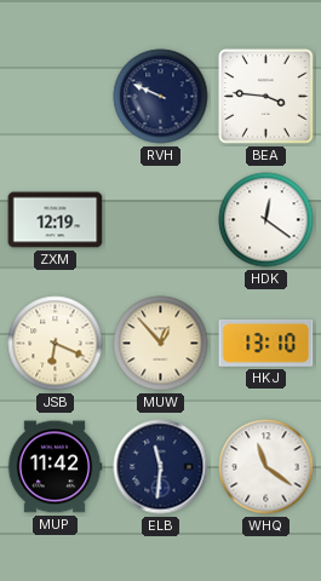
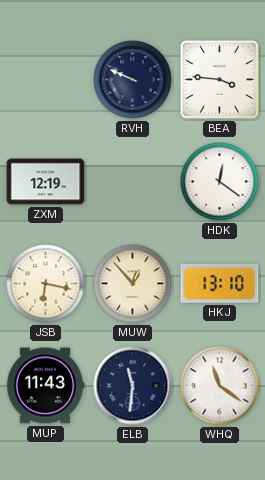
JSB: 6:19 -> 6:17 (46, 284)
MUP: 11:42 -> 11:43 (45, 386)
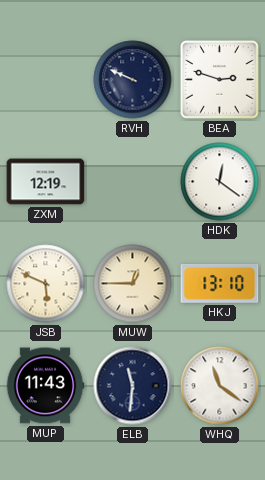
BEA: 3:46 -> 2:48 (220, 80)
JSB: 6:17 -> 5:49 (46, 284)
MUW: 12:53 -> 12:45 (133, 284)
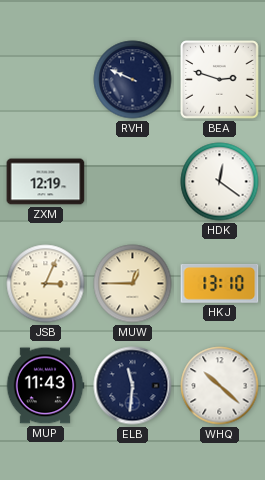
JSB: 5:49 -> 3:04 (46, 284)
WHQ: 11:21 -> 10:22 (220, 386)
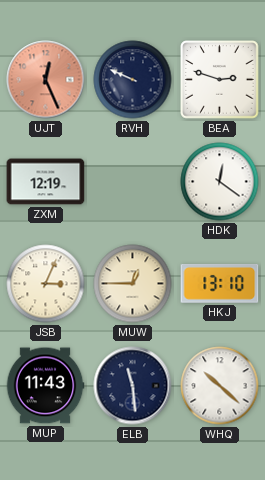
UJT: none -> 12:26 (46, 80)
ELB: 11:31 -> 11:29 (133, 386)
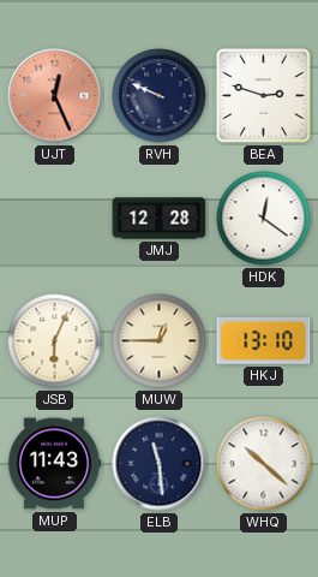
ZXM: 12:19 -> none (46, 182)
JMJ: none -> 12:28 (160, 219)
JSB: 3:04 -> 6:04 (55, 341)
